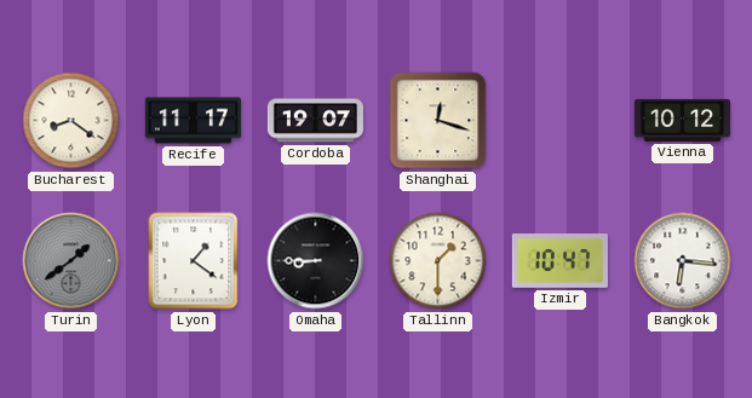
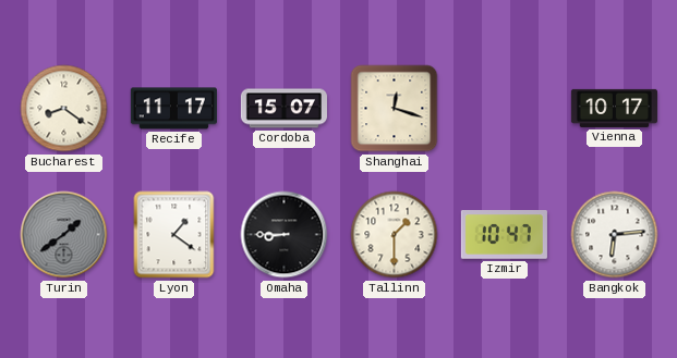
Cordoba: 19:07 -> 15:07 (283, 109)
Vienna: 10:12 -> 10:17 (614, 108)
Bangkok: 6:16 -> 6:14 (615, 235)
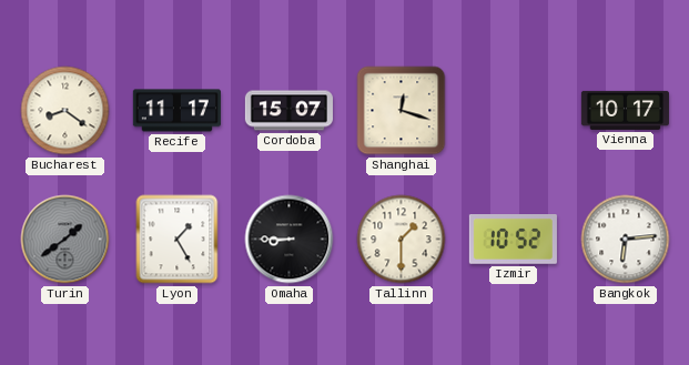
Lyon: 1:21 -> 1:25 (178, 240)
Izmir: 10:47 -> 10:52 (513, 240)
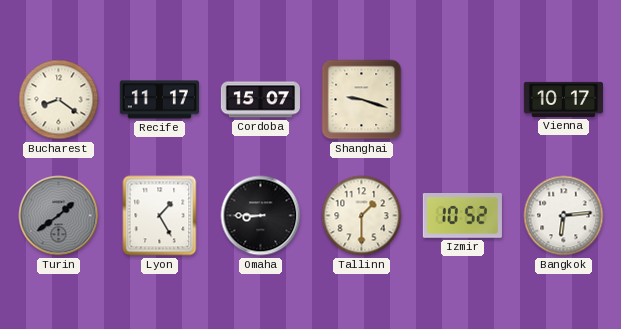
Shanghai: 12:18 -> 9:18 (362, 100)
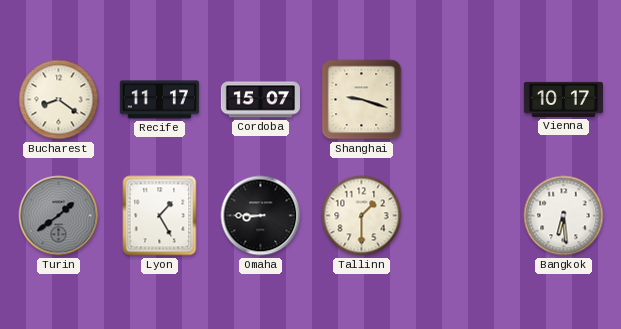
Izmir: 10:52 -> none (462, 216)
Bangkok: 6:14 -> 6:29 (564, 216)
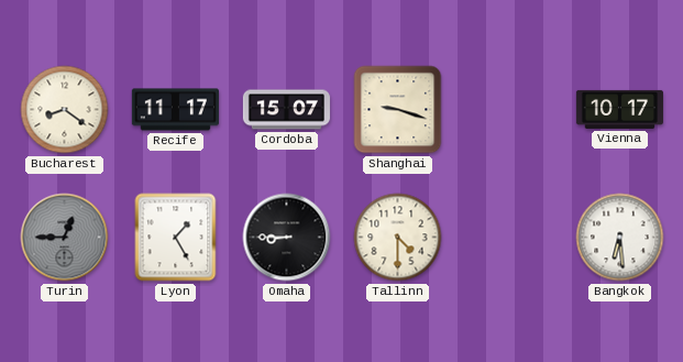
Turin: 1:39 -> 12:45 (65, 238)
Tallinn: 1:30 -> 4:30 (398, 238)
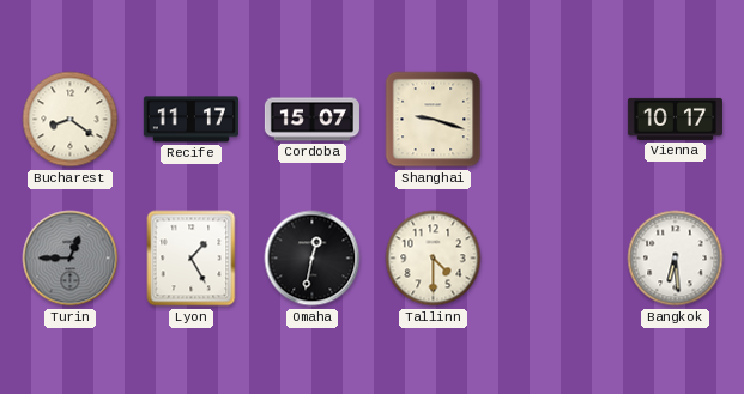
Omaha: 8:45 -> 12:32 (313, 259)
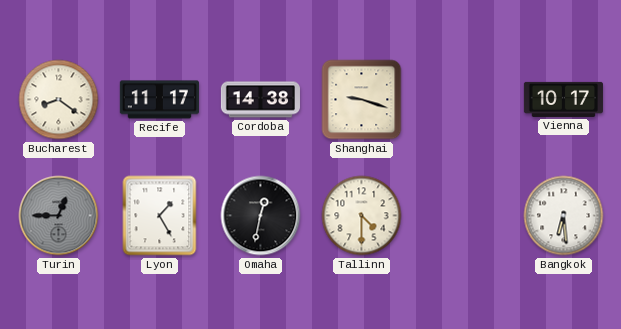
Cordoba: 15:07 -> 14:38 (260, 100)
